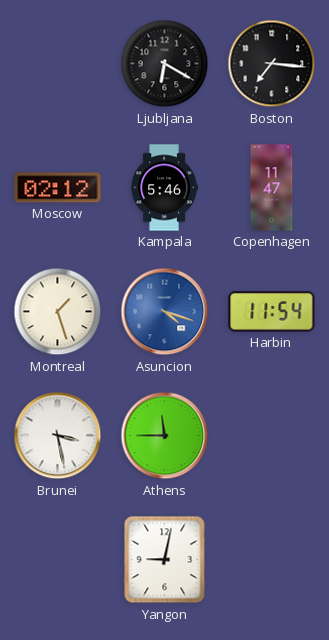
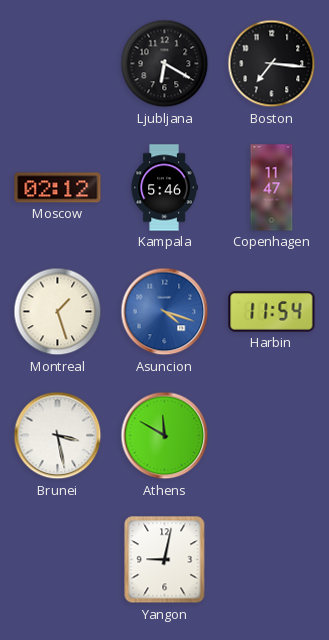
Athens: 11:45 -> 11:50 (165, 436)
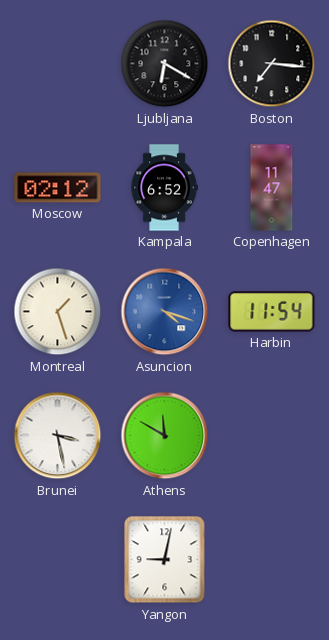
Kampala: 5:46 -> 6:52 (164, 188)
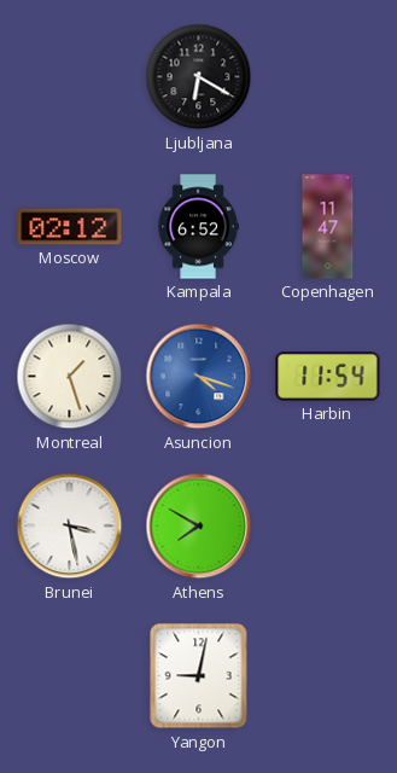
Boston: 7:16 -> none (272, 64)
Athens: 11:50 -> 7:50 (199, 527)
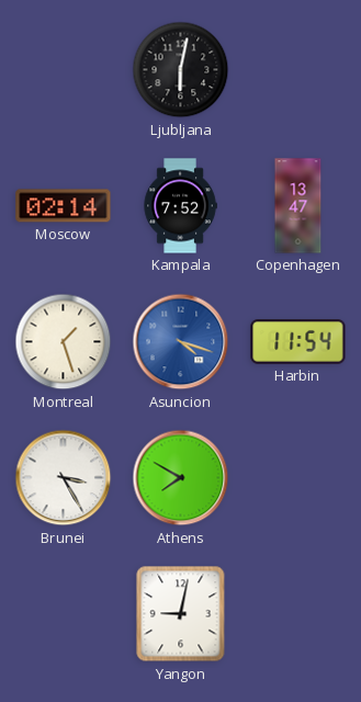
Ljubljana: 6:20 -> 6:02 (181, 70)
Moscow: 02:12 -> 02:14 (64, 206)
Kampala: 6:52 -> 7:52 (180, 206)
Copenhagen: 11:47 -> 13:47 (298, 206)
Brunei: 3:28 -> 3:25 (64, 478)
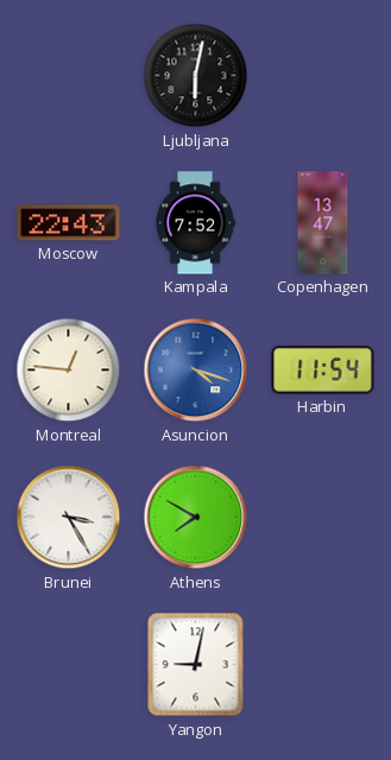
Moscow: 02:14 -> 22:43 (69, 223)
Montreal: 1:27 -> 12:46 (69, 370)
